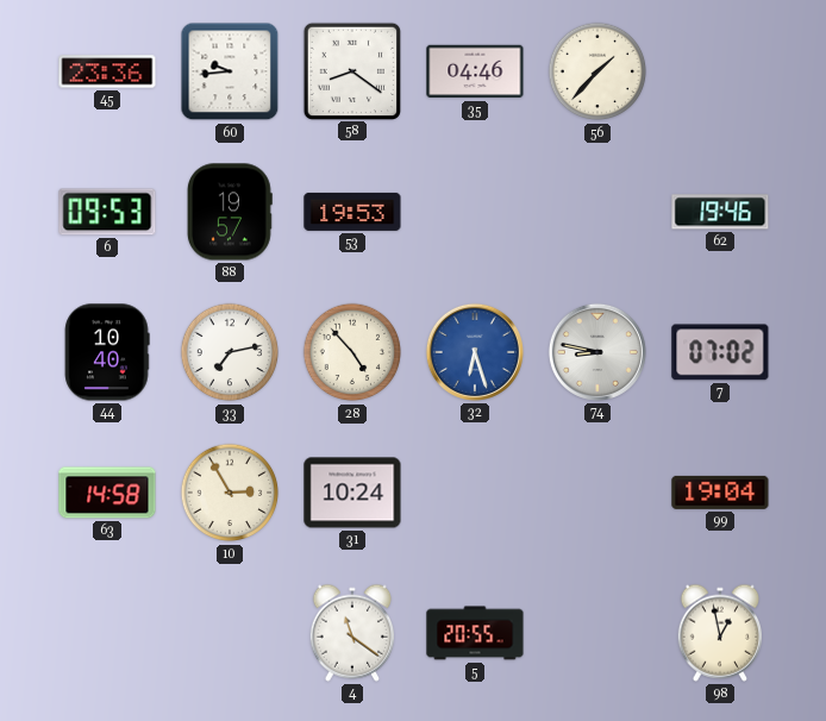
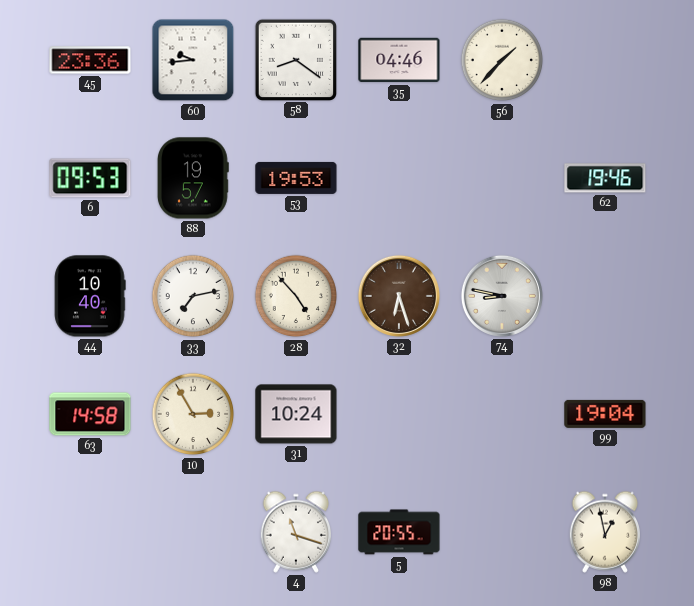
32 dial: blue -> brown (399, 296)
7: 07:02 -> none (720, 352)
4: 11:21 -> 11:18 (295, 532)
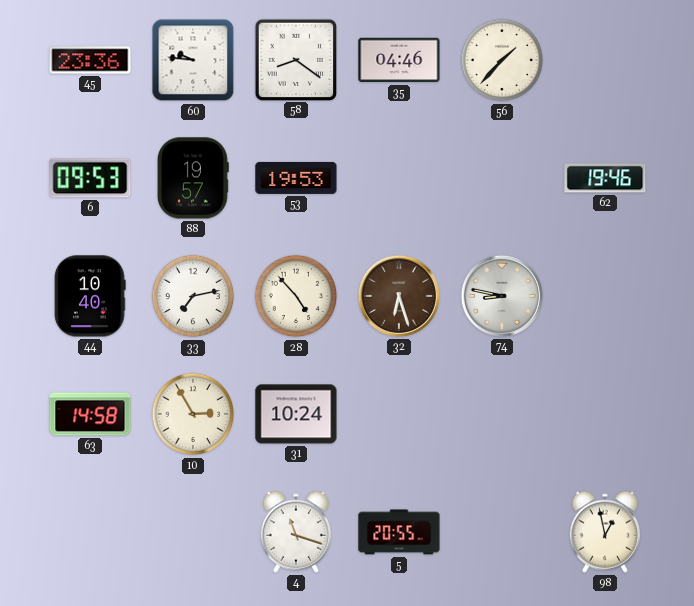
60: 9:44 -> 9:46 (193, 60)
99: 19:04 -> none (605, 414)
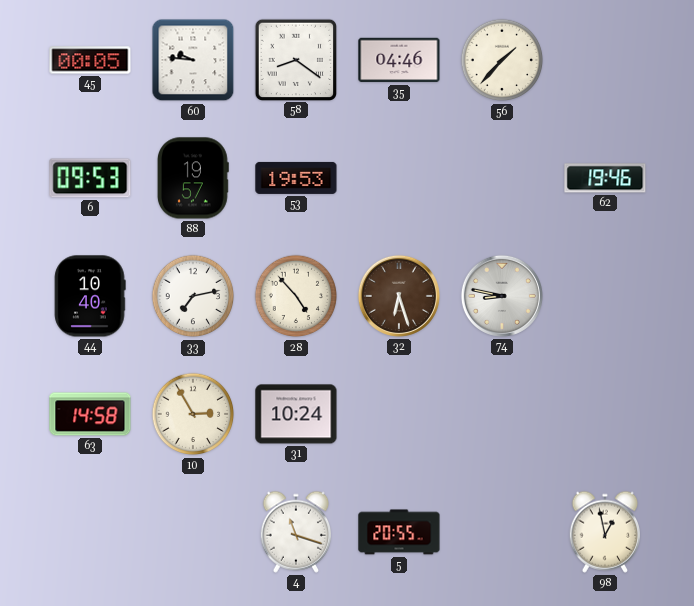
45: 23:36 -> 00:05 (90, 60)
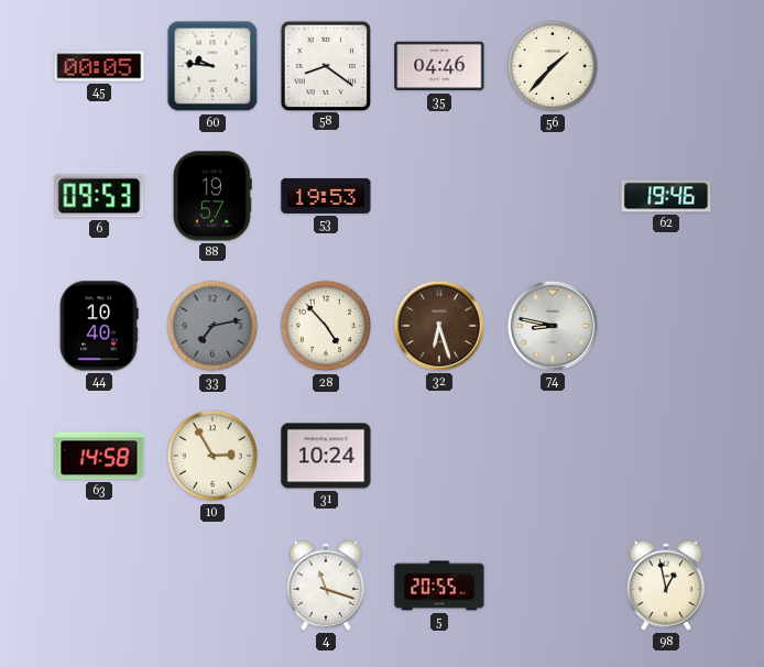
33 dial: white -> grey (212, 326)
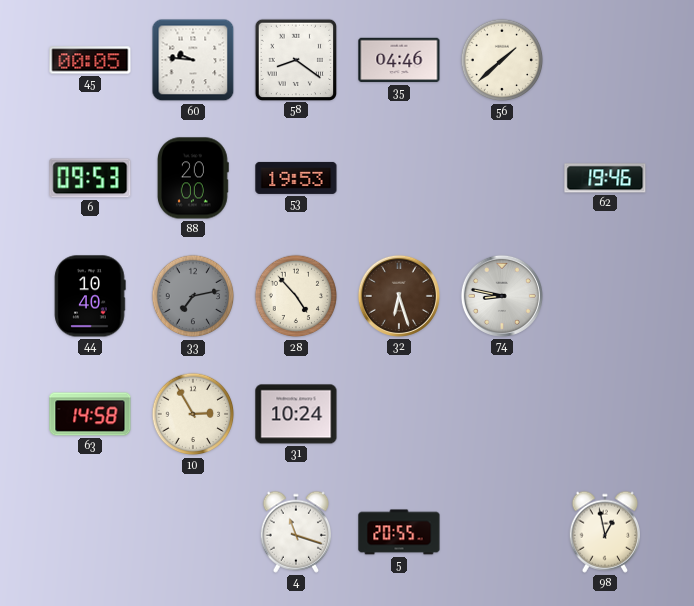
56: 1:37 -> 1:38 (502, 60)
88: 19:57 -> 20:00 (193, 178)
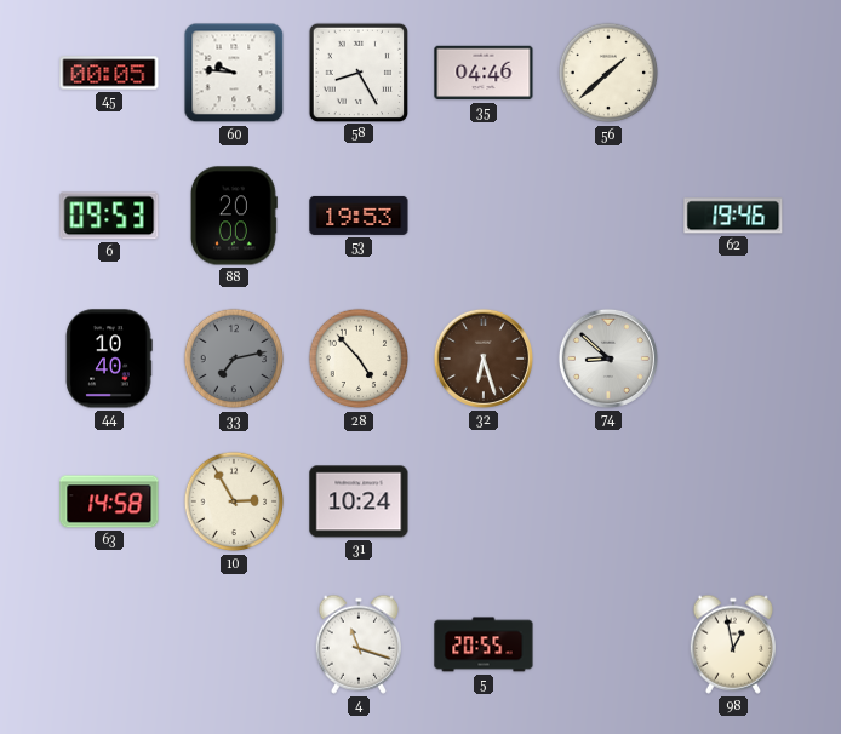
58: 8:21 -> 8:25 (357, 71)
74: 8:47 -> 8:52 (608, 359)
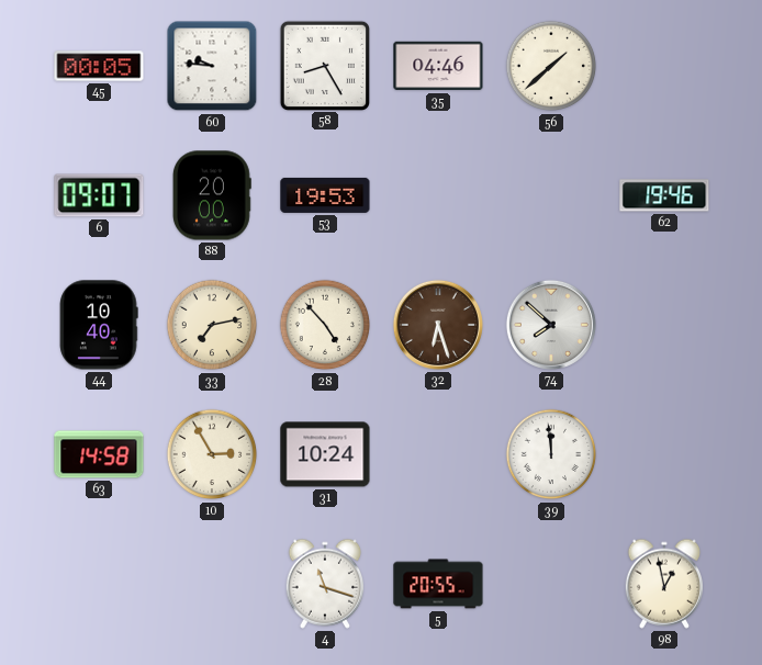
6: 09:53 -> 09:07 (99, 195)
33 dial: grey -> cream (212, 325)
74: 8:52 -> 7:52 (551, 325)
39: none -> 11:59 (551, 454)
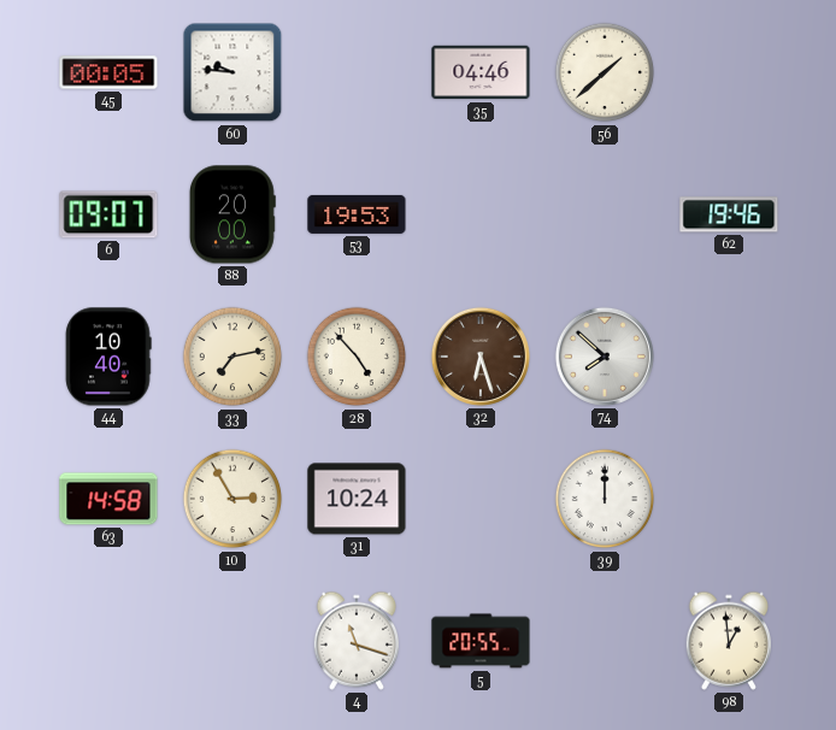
58: 8:25 -> none (324, 65)
39: 11:59 -> 12:00 (605, 499)
98: 12:58 -> 12:59 (728, 641)
